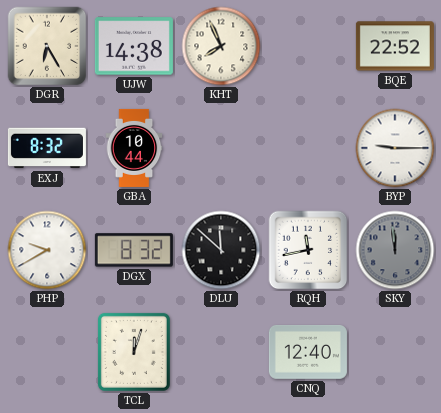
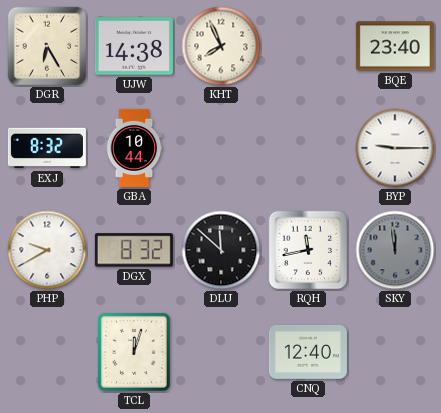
BQE: 22:52 -> 23:40 (395, 46)
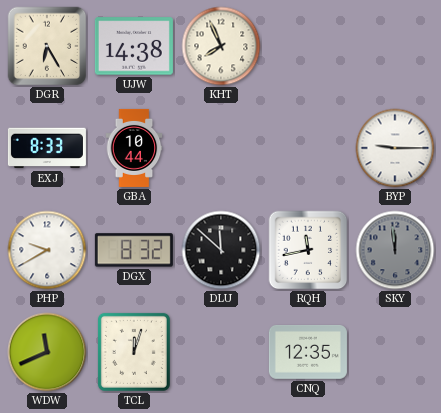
BQE: 23:40 -> none (395, 46)
EXJ: 8:32 -> 8:33 (47, 148)
WDW: none -> 11:41 (47, 352)
CNQ: 12:40 -> 12:35 (308, 353)
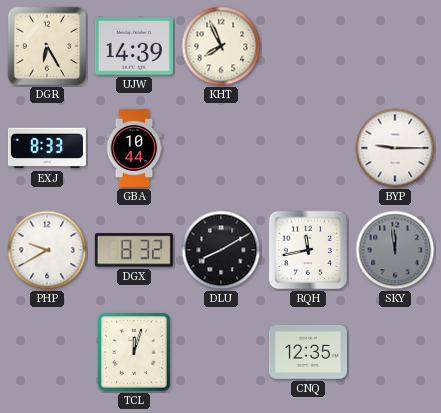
UJW: 14:38 -> 14:39 (134, 46)
DLU: 11:52 -> 8:10 (221, 250)
WDW: 11:41 -> none (47, 352)
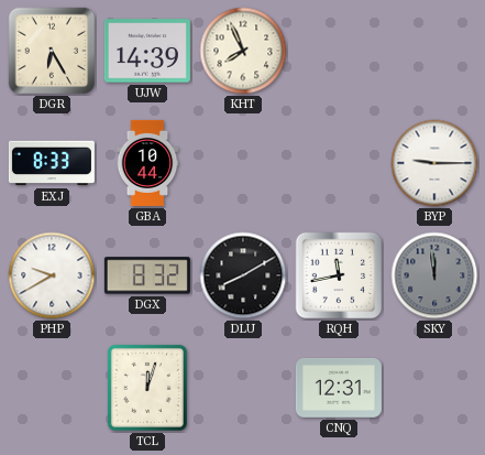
CNQ: 12:35 -> 12:31 (339, 389)
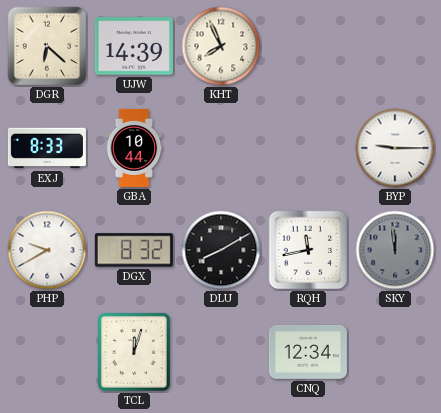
DGR: 6:25 -> 6:22 (47, 46)
CNQ: 12:31 -> 12:34 (308, 353)
